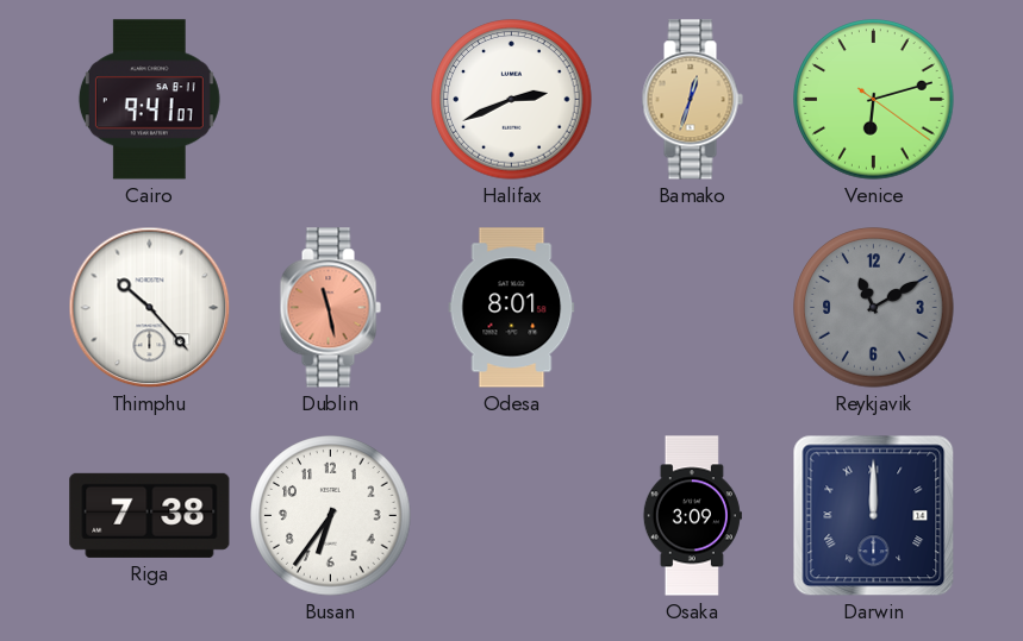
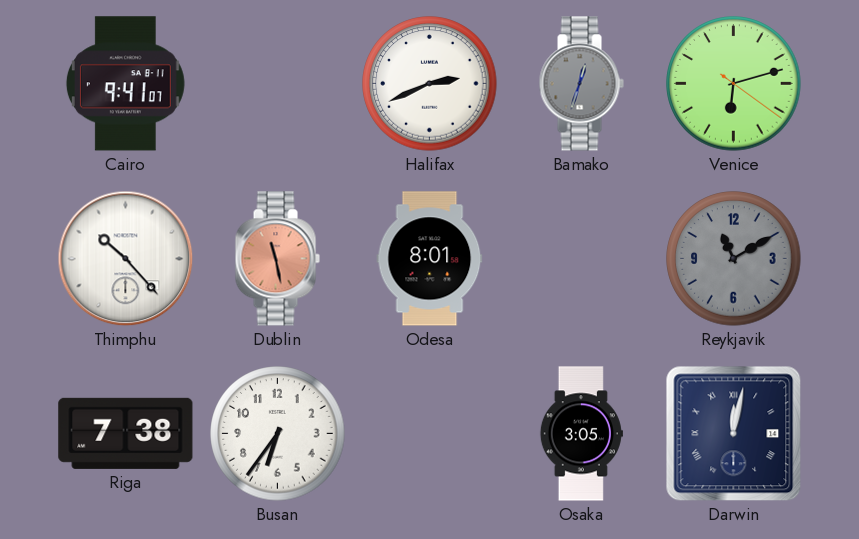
Bamako dial: champagne -> grey (581, 84)
Osaka: 3:09 -> 3:05 (581, 434)
Darwin: 12:00 -> 12:02 (734, 434)
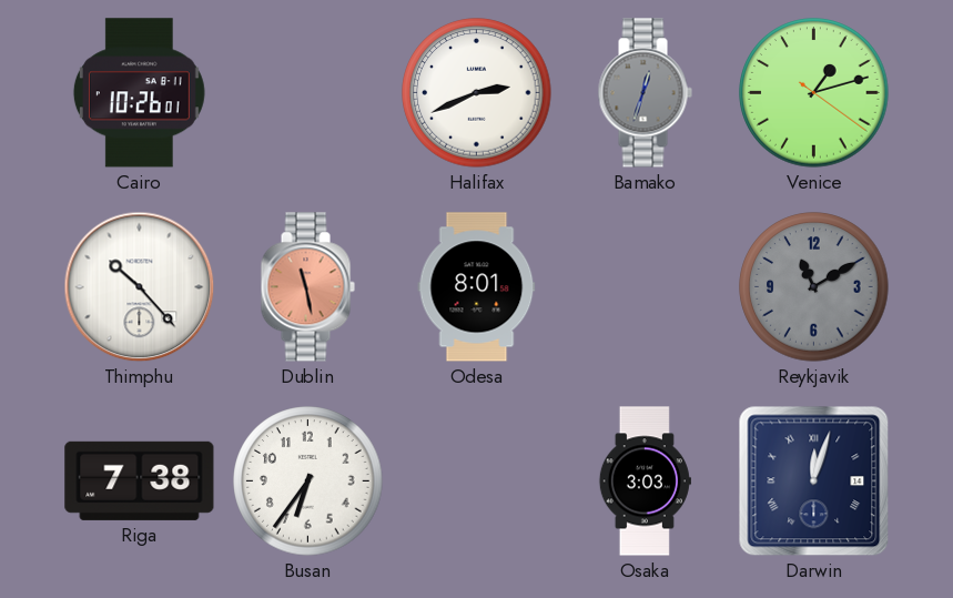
Cairo: 9:41 -> 10:26 (139, 93)
Venice: 6:12 -> 1:12 (814, 93)
Osaka: 3:05 -> 3:03 (645, 482)
Darwin: 12:02 -> 12:03 (814, 482)
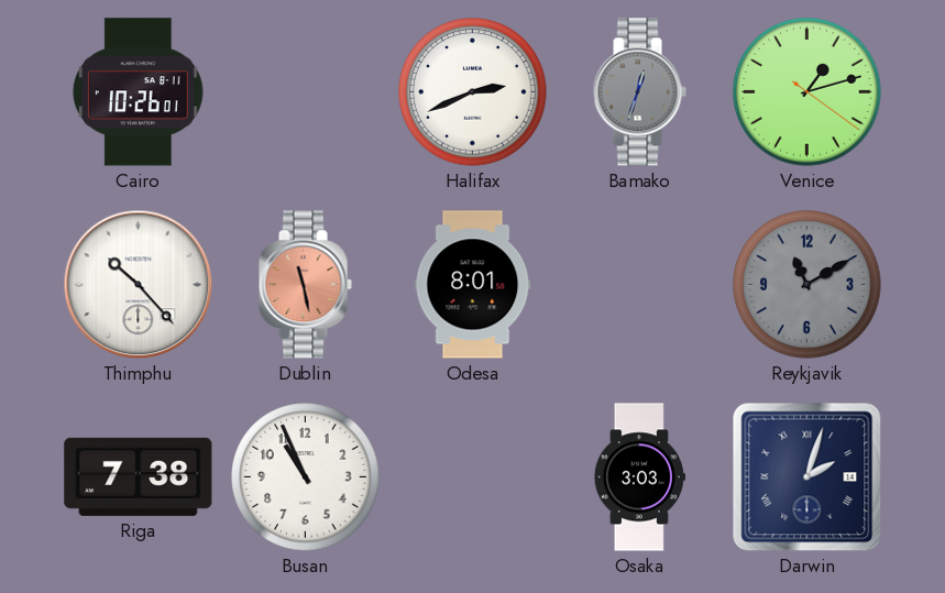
Busan: 6:36 -> 10:56 (306, 477)
Darwin: 12:03 -> 2:03 (807, 477)
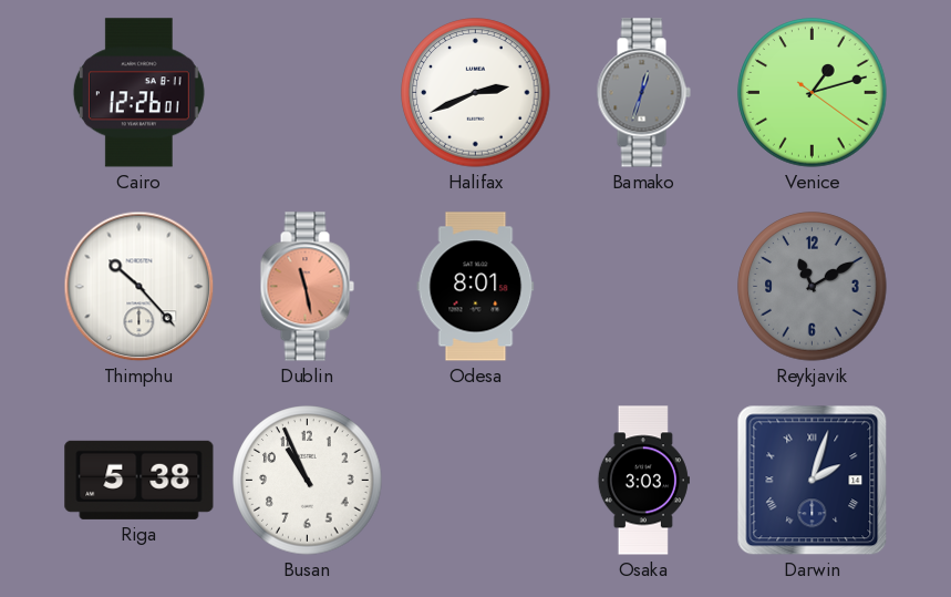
Cairo: 10:26 -> 12:26 (138, 93)
Riga: 7:38 -> 5:38 (139, 480)
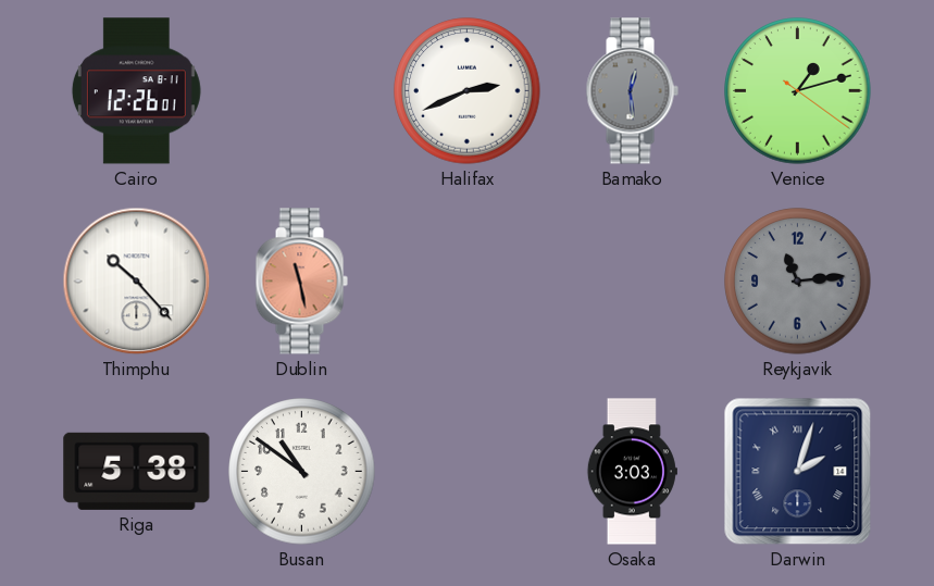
Bamako: 12:33 -> 12:29 (632, 91)
Odesa: 8:01 -> none (476, 287)
Reykjavik: 11:10 -> 11:14 (798, 282)
Busan: 10:56 -> 10:51 (302, 472)
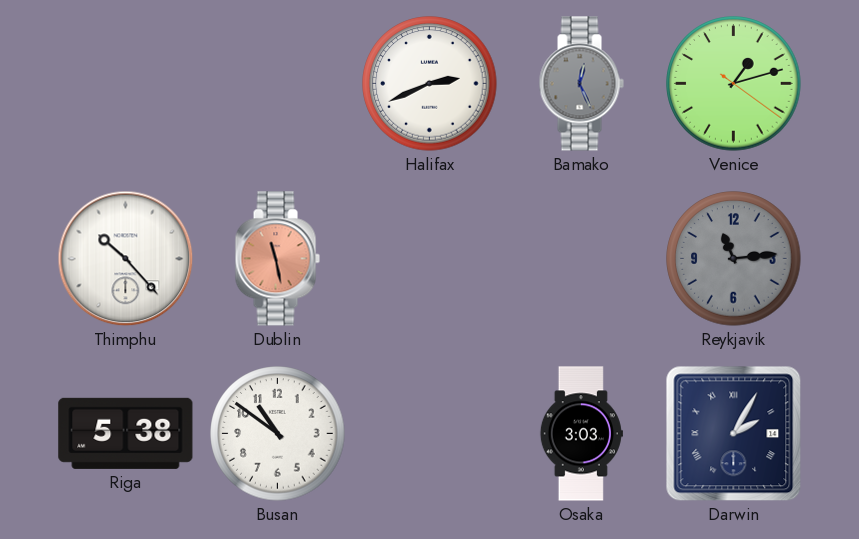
Cairo: 12:26 -> none (136, 91)
Bamako: 12:29 -> 12:26 (581, 84)
Darwin: 2:03 -> 2:05 (734, 434)
